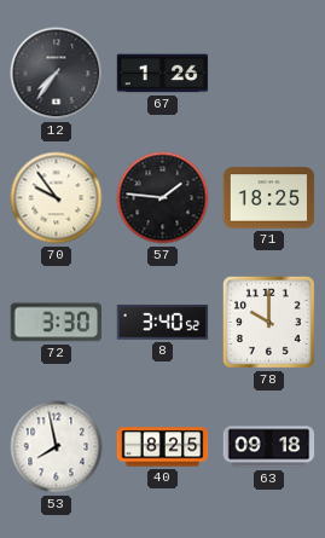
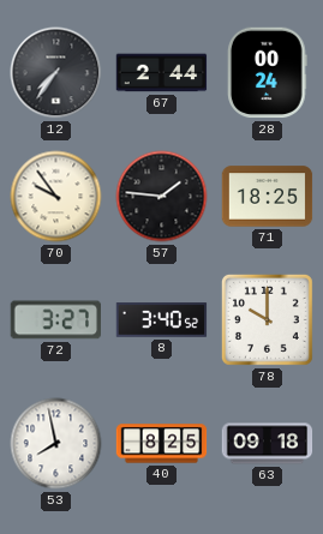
67: 1:26 -> 2:44 (162, 73)
28: none -> 00:24 (268, 73)
72: 3:30 -> 3:27 (55, 320)
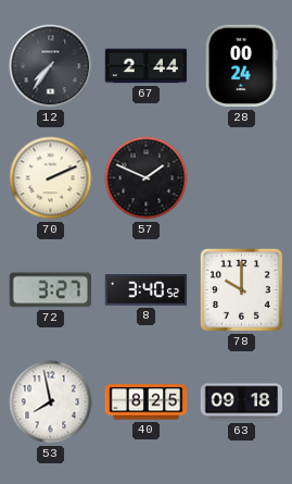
70: 9:54 -> 2:11 (51, 178)
57: 1:46 -> 1:49 (147, 178)
71: 18:25 -> none (268, 197)
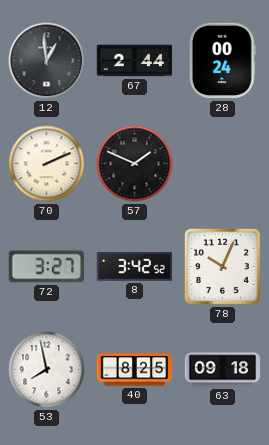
12: 7:36 -> 12:59 (47, 61)
8: 3:40 -> 3:42 (135, 267)
78: 10:00 -> 10:04 (222, 266)
